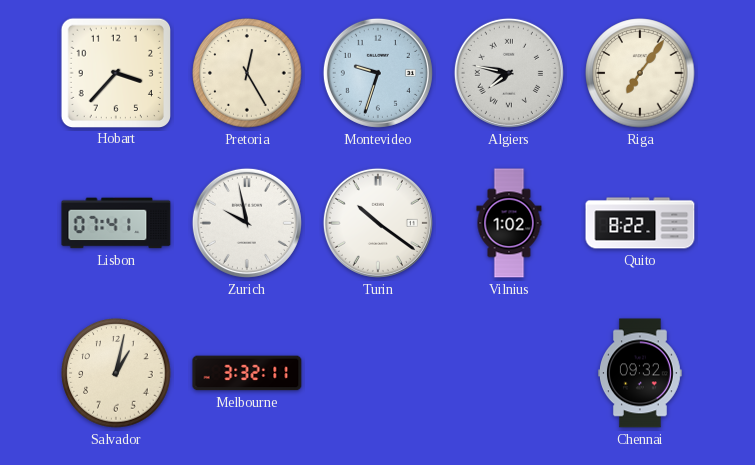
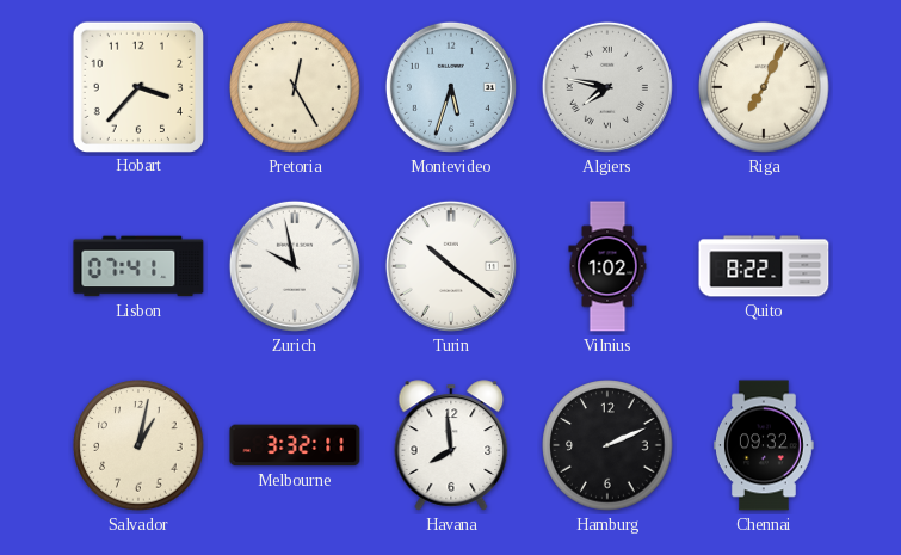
Montevideo: 9:33 -> 5:33 (451, 87)
Riga: 7:06 -> 7:04 (764, 87)
Havana: none -> 7:59 (451, 445)
Hamburg: none -> 2:11 (607, 445)
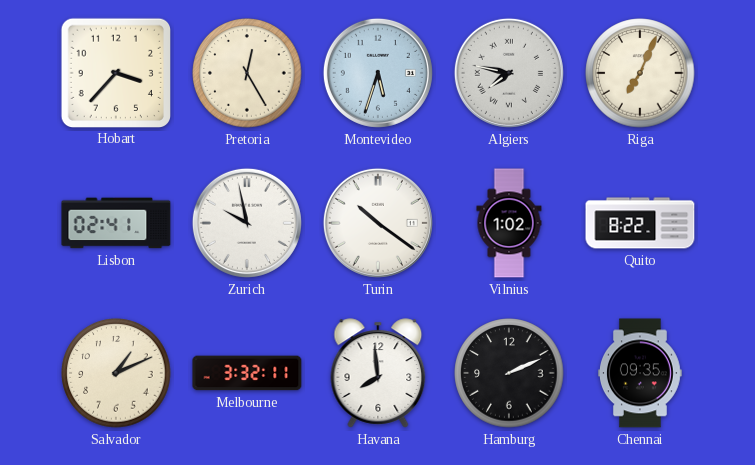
Lisbon: 07:41 -> 02:41 (116, 223)
Salvador: 1:02 -> 1:11 (116, 373)
Chennai: 09:32 -> 09:35 (641, 373)
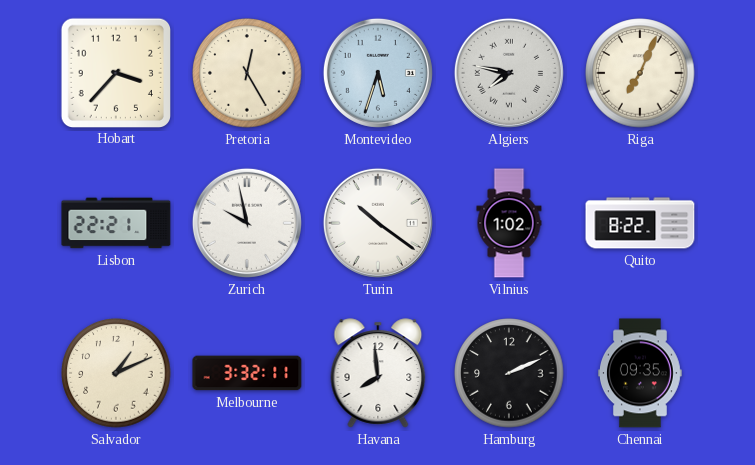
Lisbon: 02:41 -> 22:21 (116, 223)
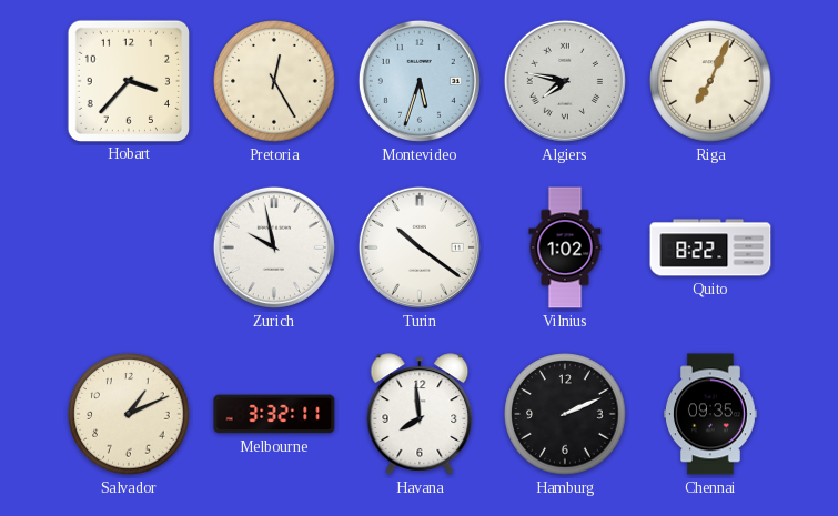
Lisbon: 22:21 -> none (116, 223)
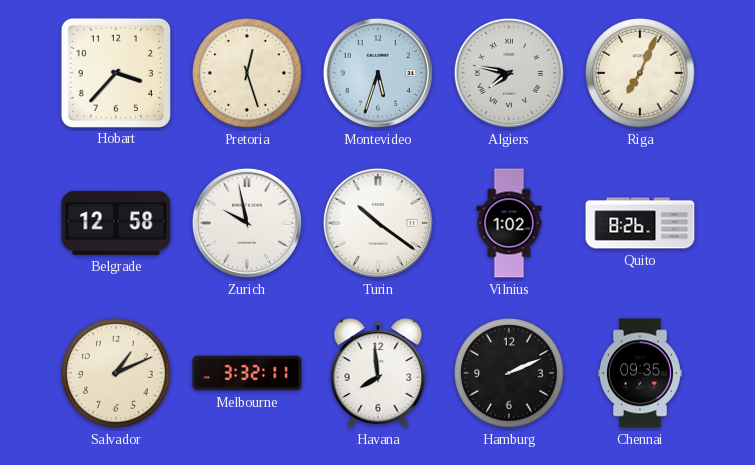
Pretoria: 12:25 -> 12:27 (247, 73)
Belgrade: none -> 12:58 (116, 223)
Quito: 8:22 -> 8:26 (640, 223)
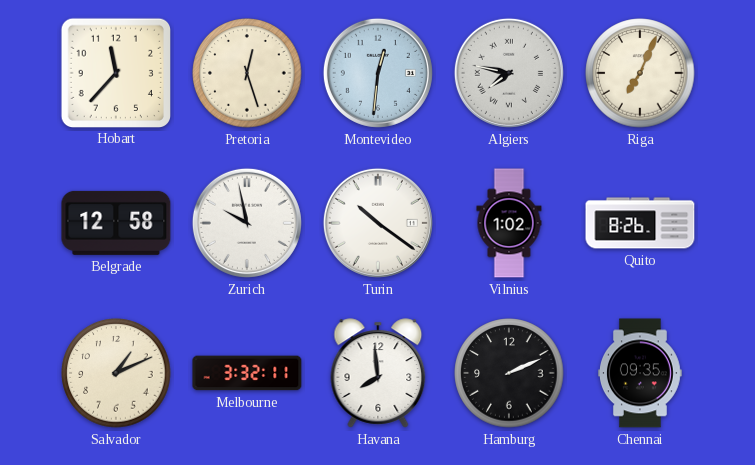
Hobart: 3:37 -> 11:37 (115, 72)
Montevideo: 5:33 -> 12:31 (378, 73)
